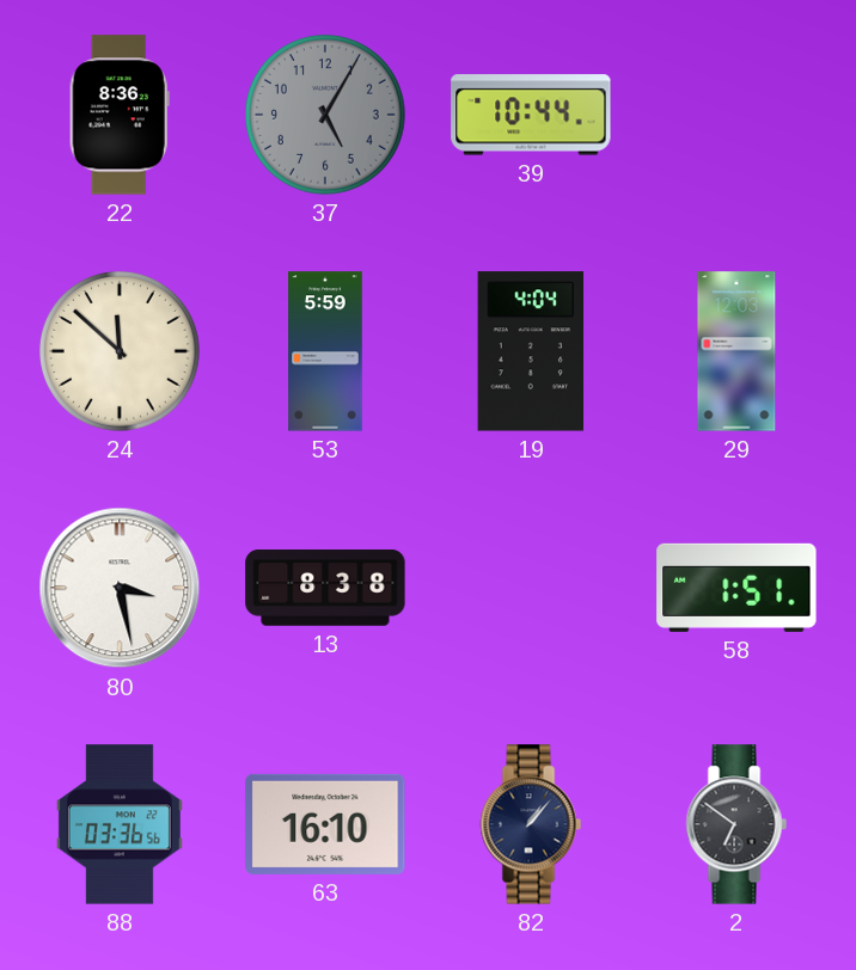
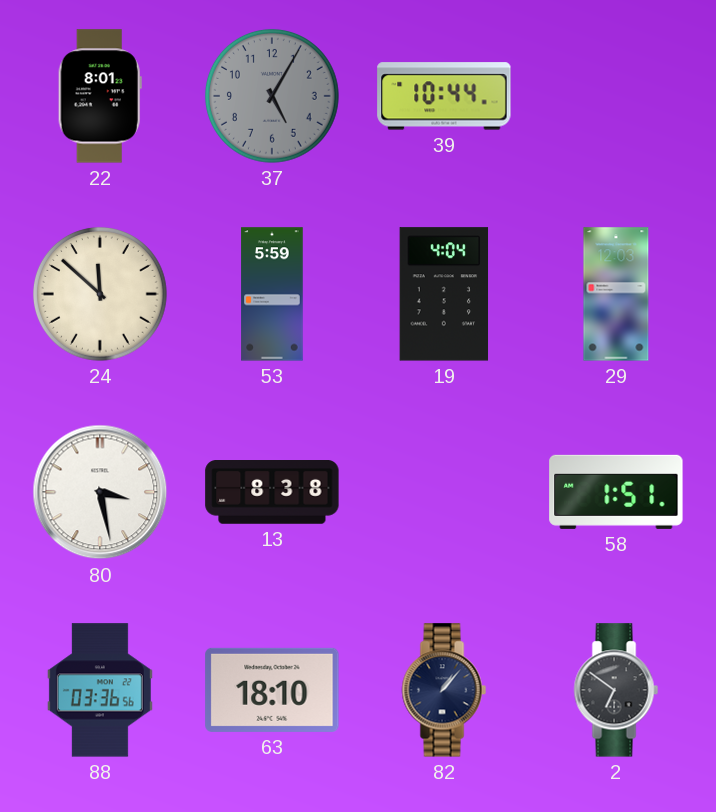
22: 8:36 -> 8:01 (100, 96)
63: 16:10 -> 18:10 (272, 690)
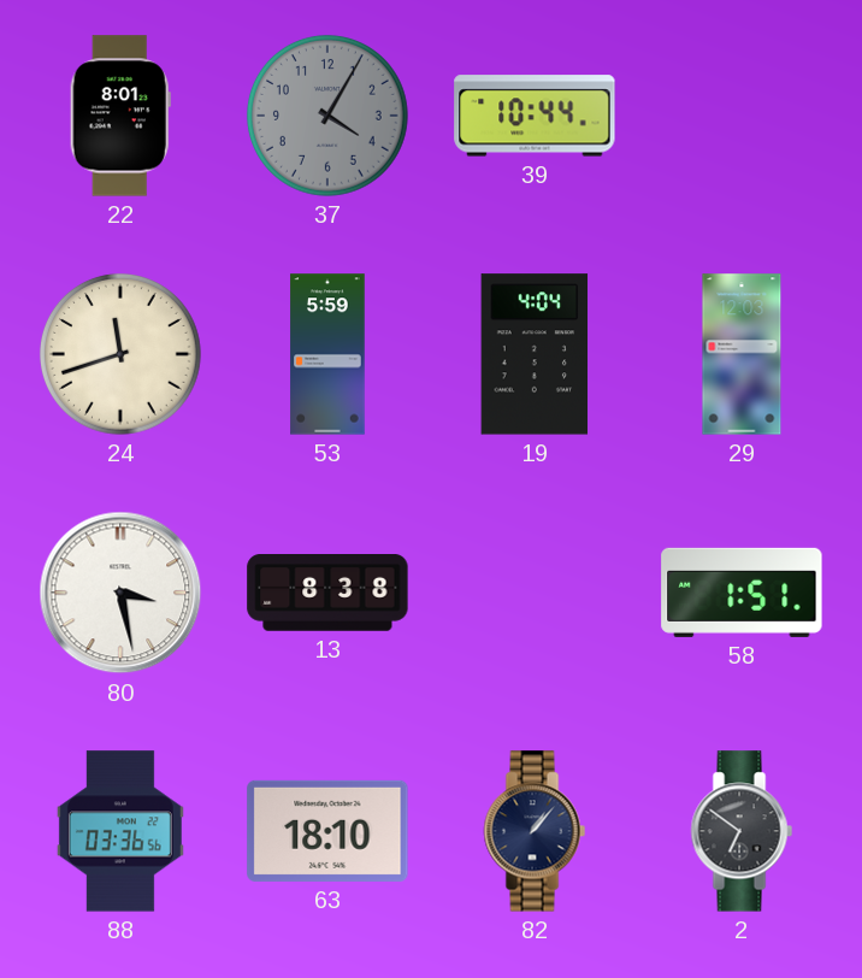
37: 5:05 -> 4:05 (327, 116)
24: 11:52 -> 11:42 (120, 354)
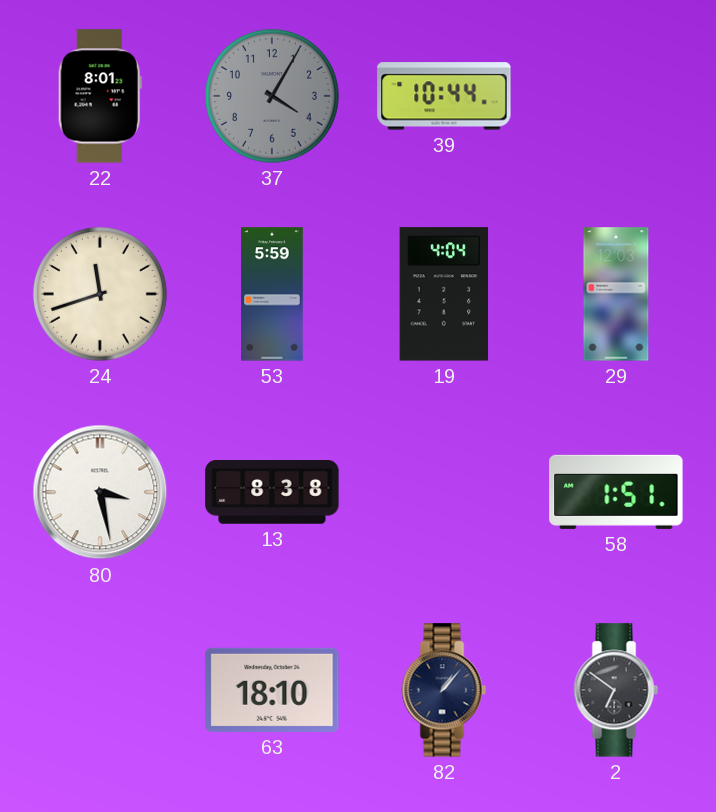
88: 03:36 -> none (120, 831)
